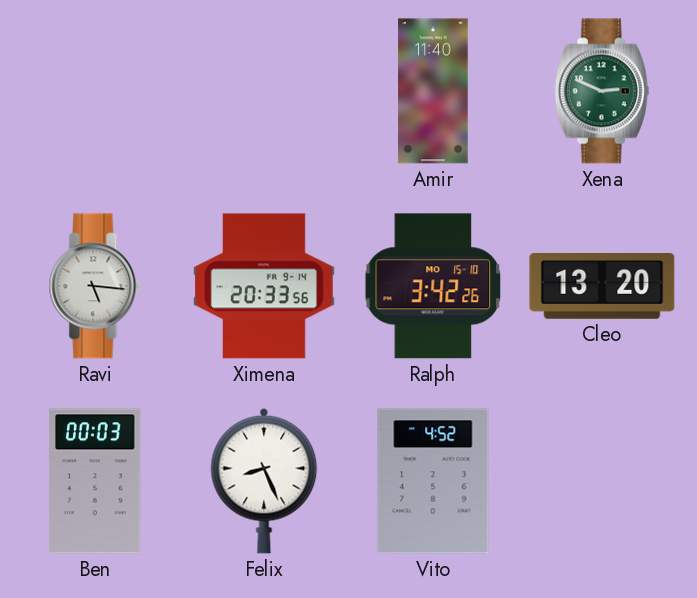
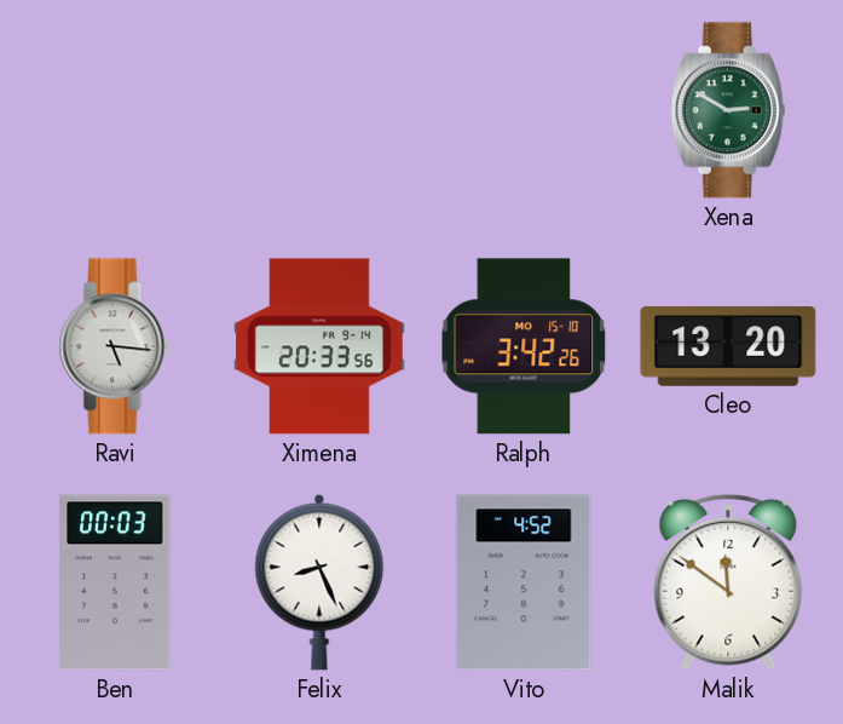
Amir: 11:40 -> none (433, 91)
Xena: 2:49 -> 2:50 (728, 110)
Malik: none -> 11:51 (728, 582)
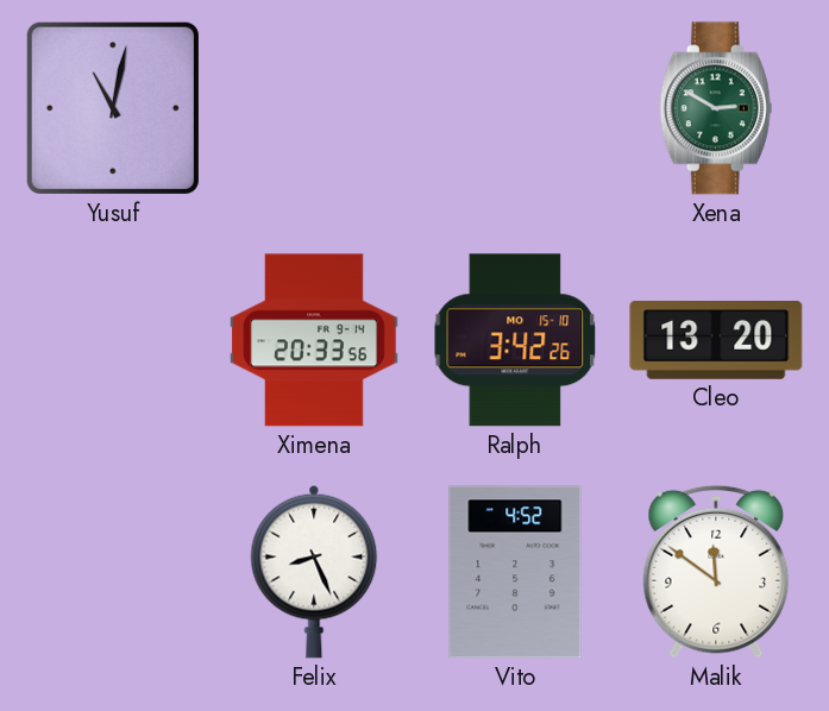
Yusuf: none -> 11:02 (113, 108)
Ravi: 5:16 -> none (115, 346)
Ben: 00:03 -> none (115, 582)
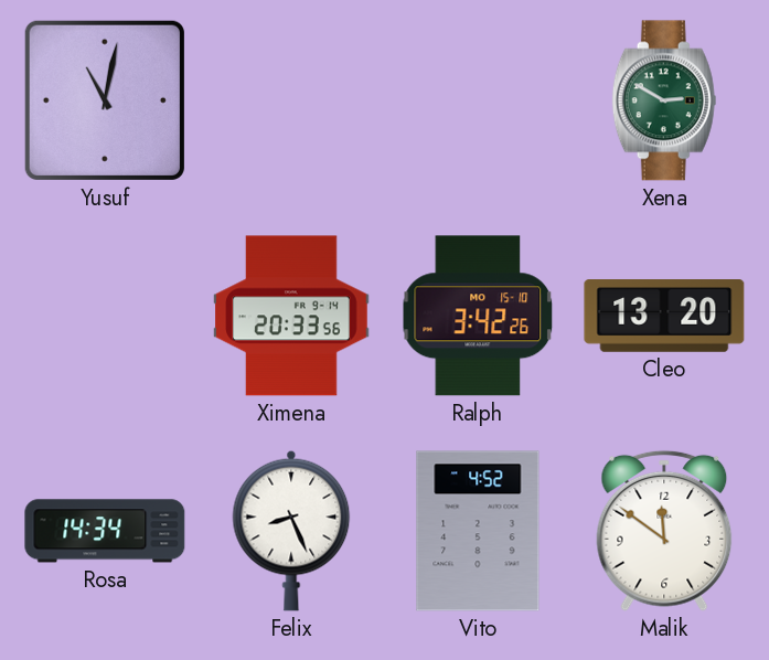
Rosa: none -> 14:34 (105, 531)
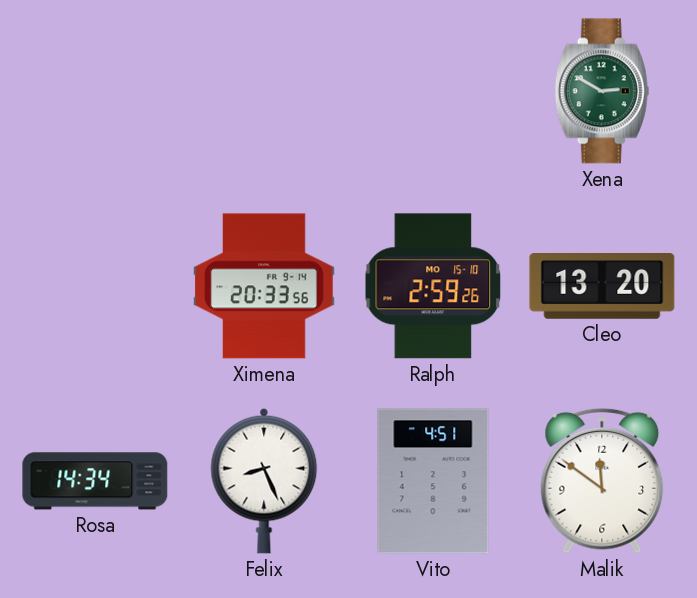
Yusuf: 11:02 -> none (105, 100)
Ralph: 3:42 -> 2:59 (433, 286)
Vito: 4:52 -> 4:51 (433, 481)
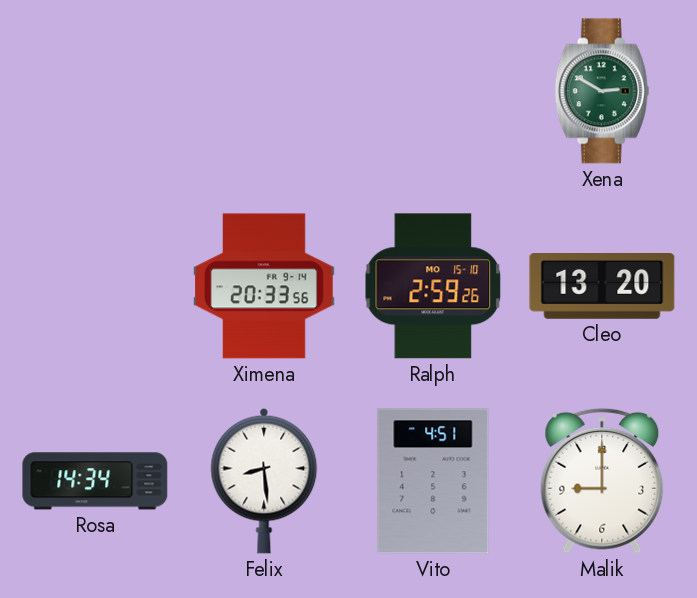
Felix: 8:26 -> 8:29 (264, 481)
Malik: 11:51 -> 9:00 (602, 481)
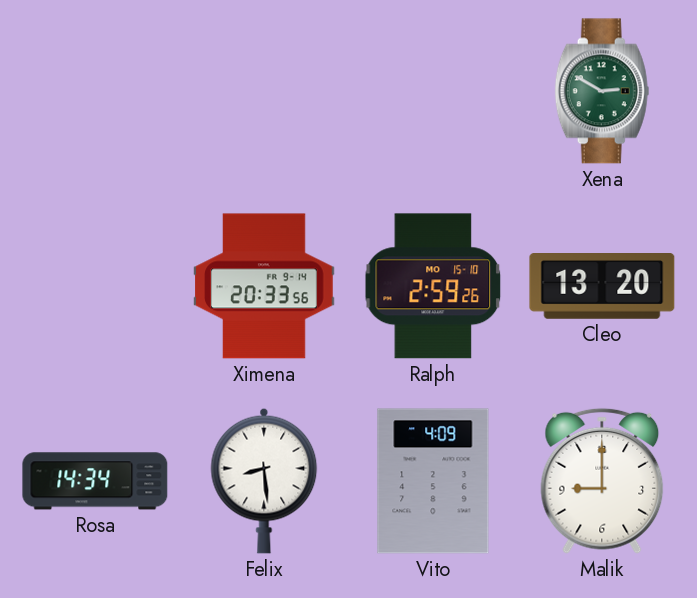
Vito: 4:51 -> 4:09 (433, 481)
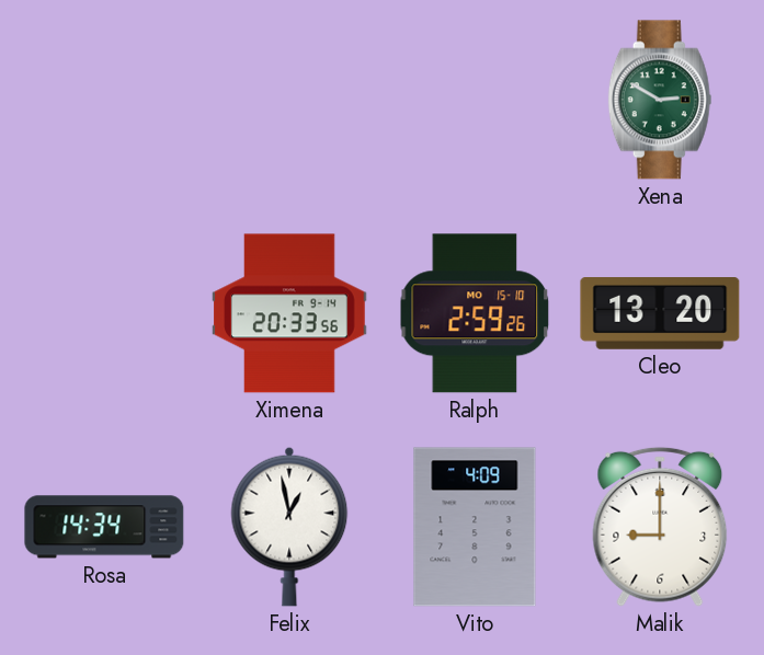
Felix: 8:29 -> 12:58 (289, 527)
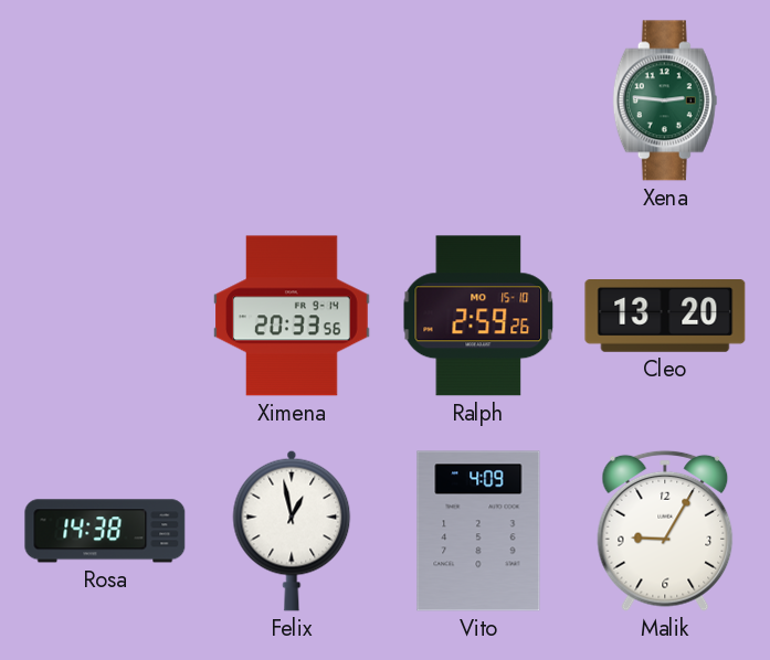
Xena: 2:50 -> 2:46 (665, 100)
Rosa: 14:34 -> 14:38 (105, 531)
Malik: 9:00 -> 9:05 (665, 531)
